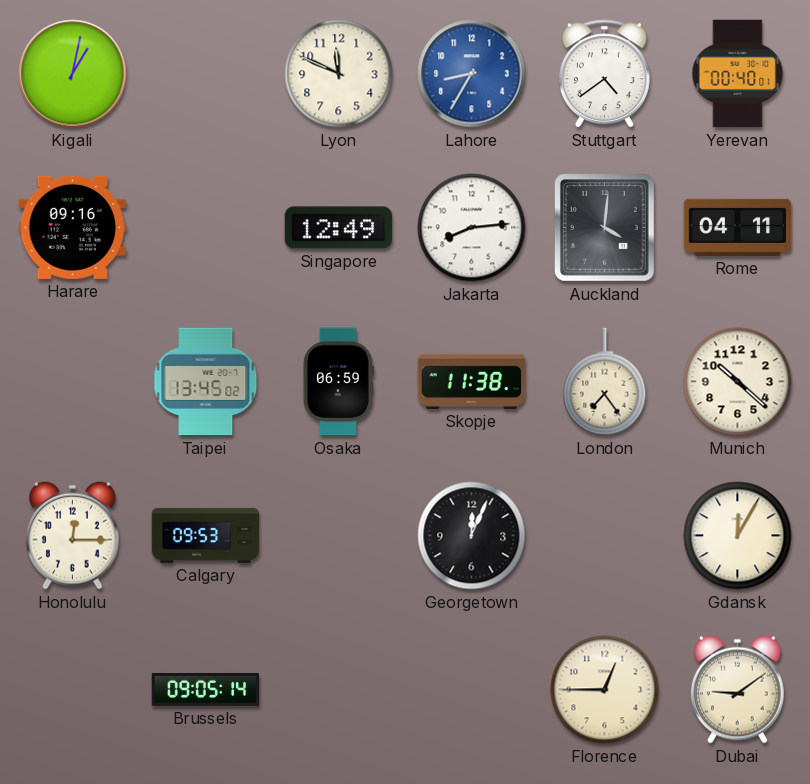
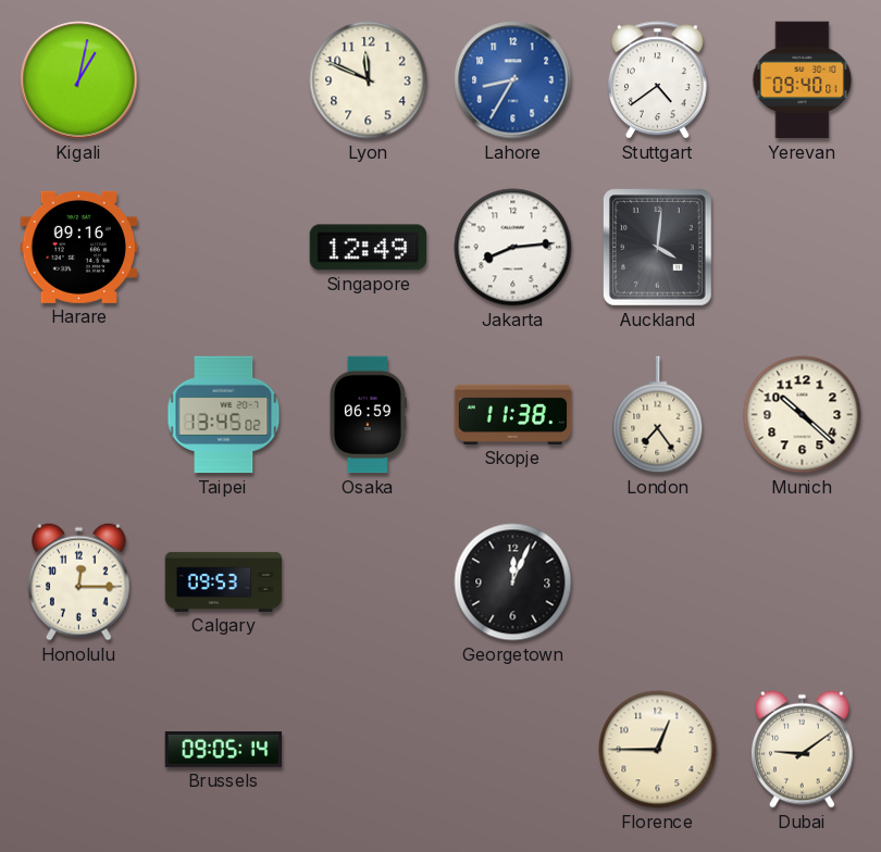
Yerevan: 00:40 -> 09:40 (803, 80)
Rome: 04:11 -> none (738, 227)
Gdansk: 12:05 -> none (738, 536)
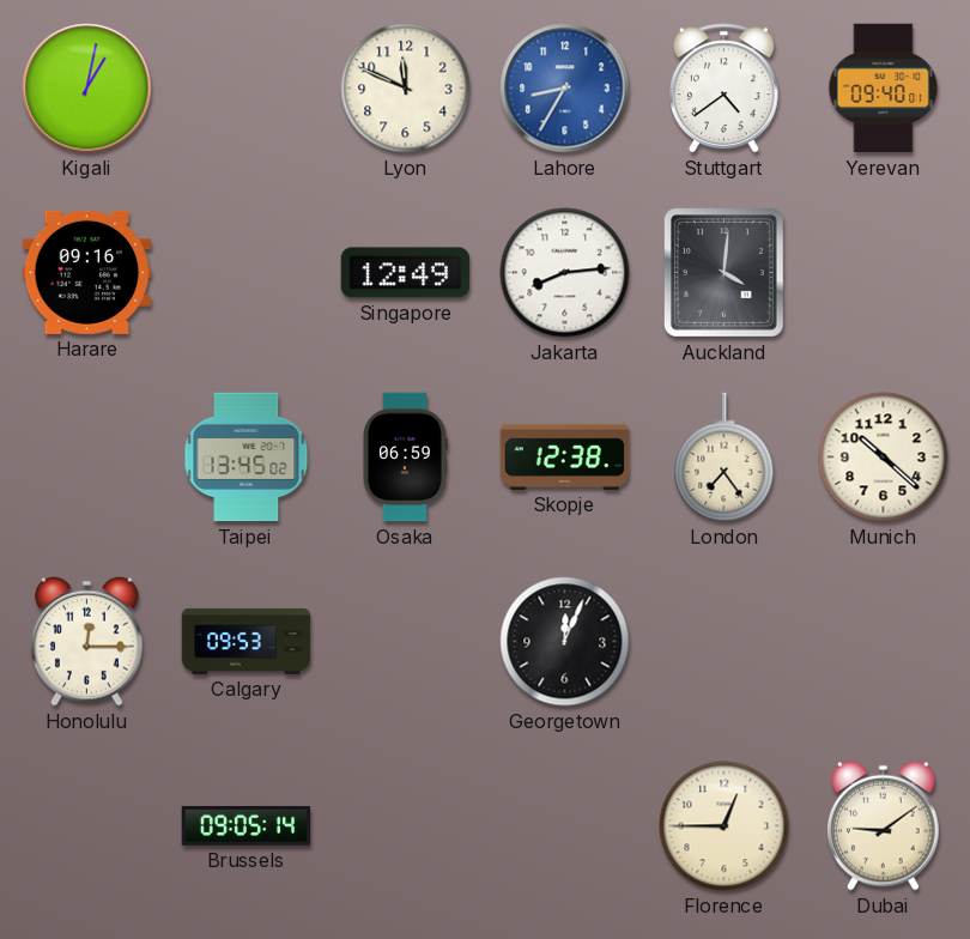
Skopje: 11:38 -> 12:38 (565, 456)
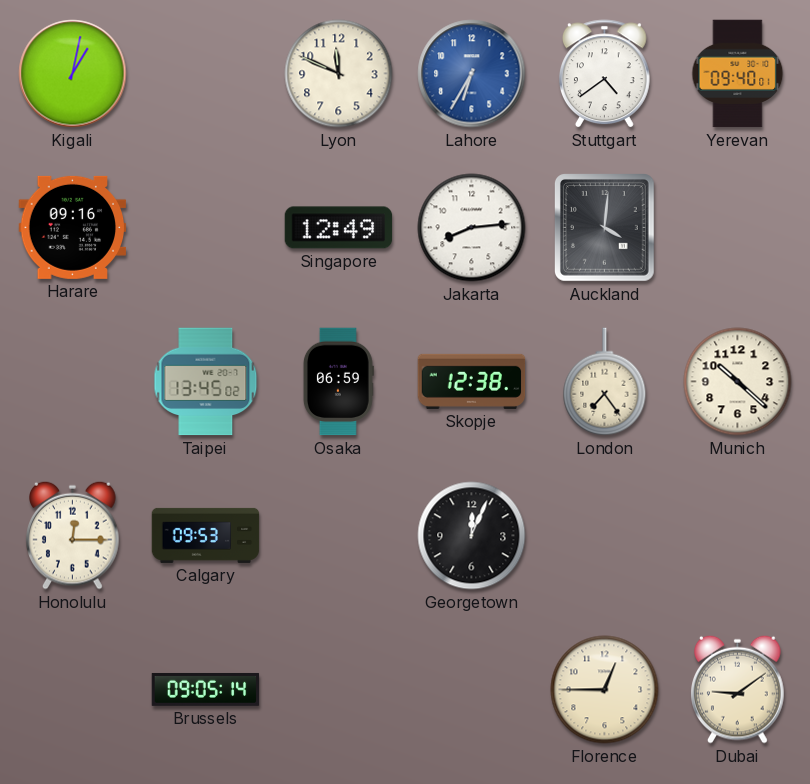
Lahore: 8:35 -> 6:35 (472, 74)
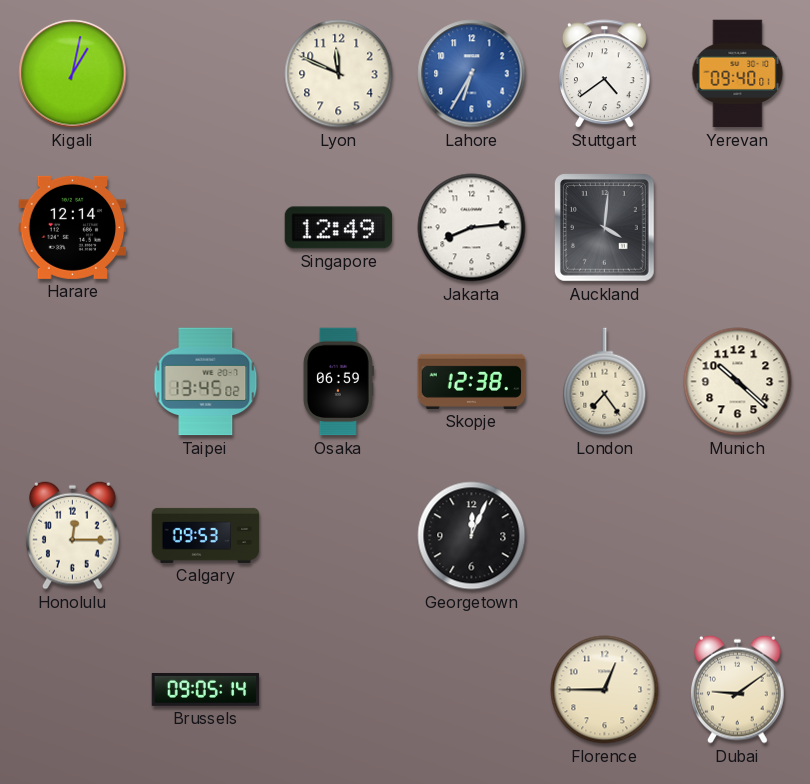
Harare: 09:16 -> 12:14 (73, 227)
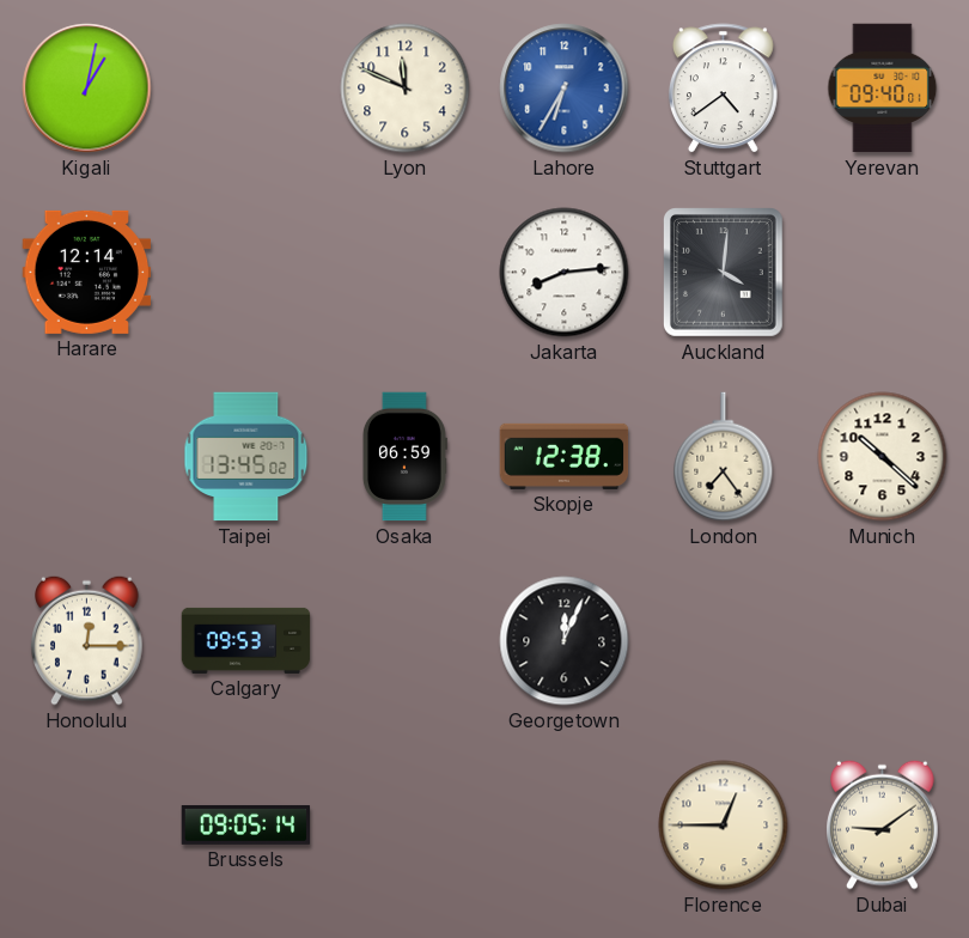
Singapore: 12:49 -> none (339, 228)
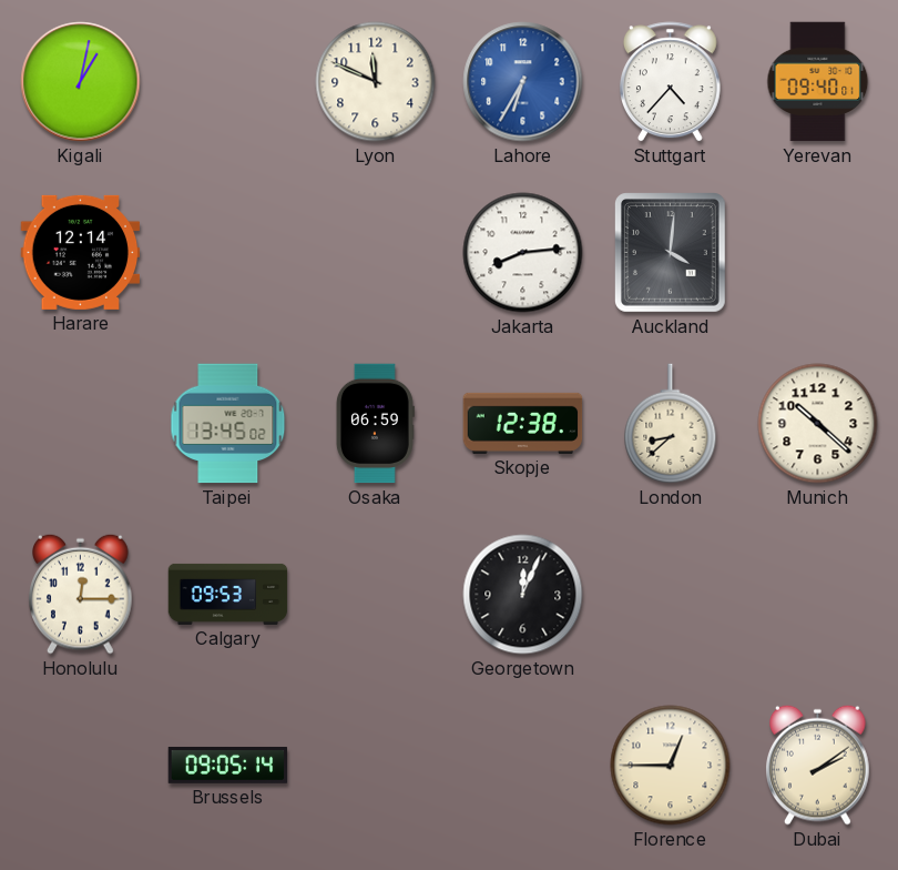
Stuttgart: 4:39 -> 4:37 (670, 82)
London: 7:24 -> 8:38 (671, 424)
Dubai: 9:09 -> 2:09 (818, 765)
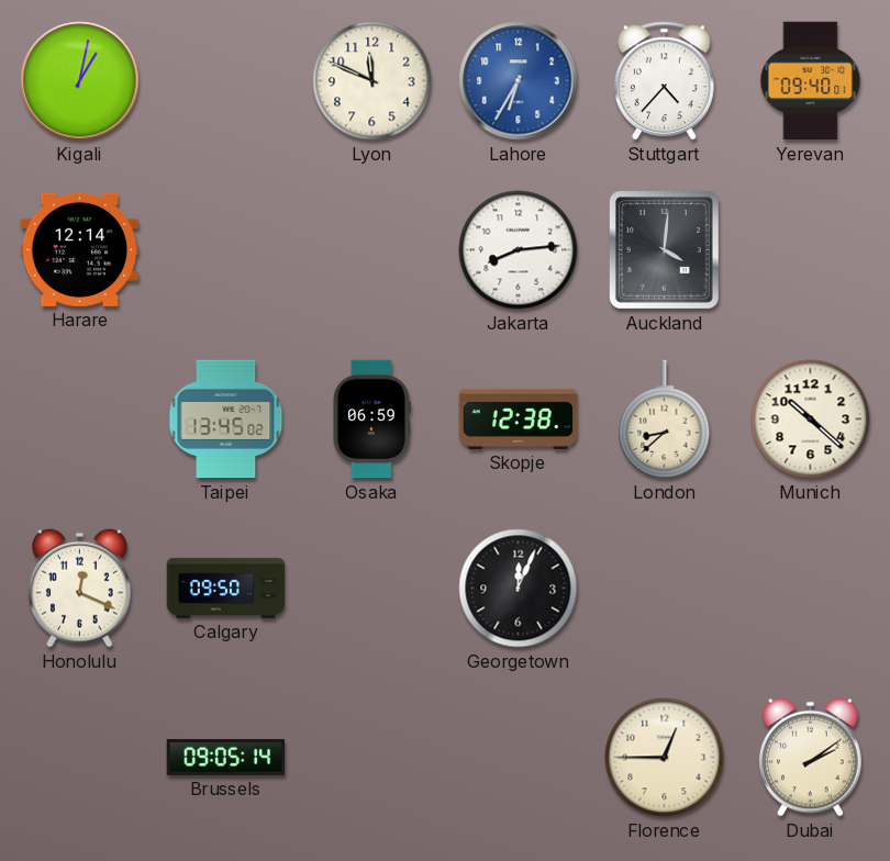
Honolulu: 12:15 -> 12:19 (80, 588)
Calgary: 09:53 -> 09:50 (226, 588)
